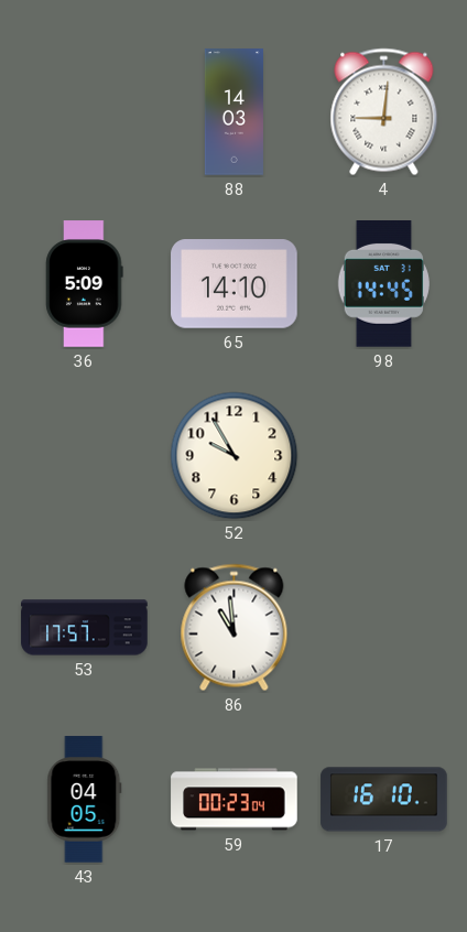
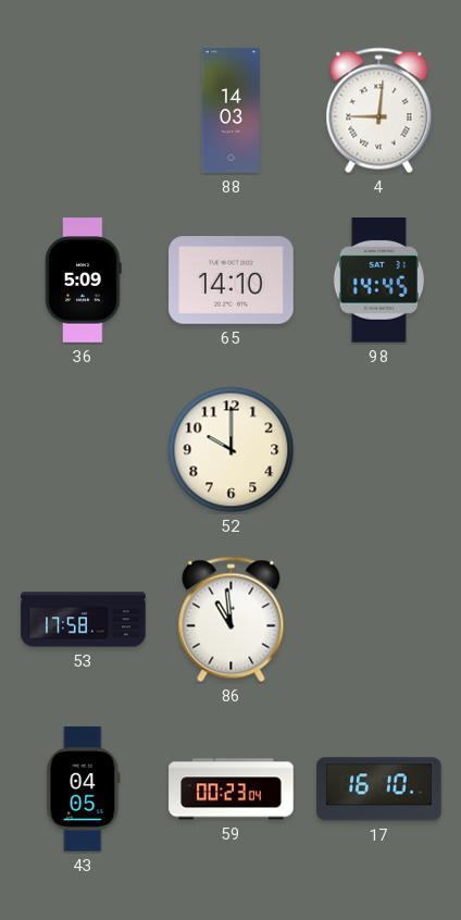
52: 9:55 -> 10:00 (232, 450)
53: 17:57 -> 17:58 (84, 620)
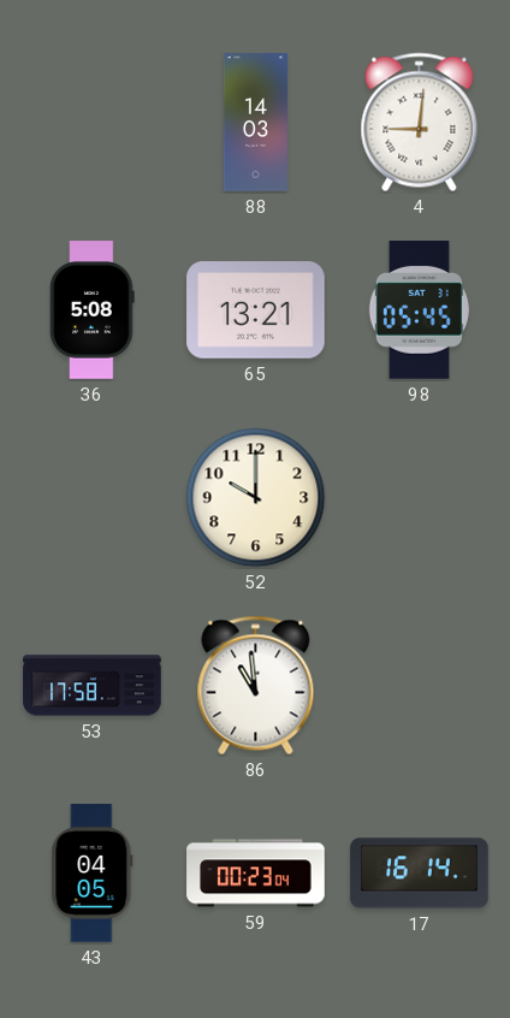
36: 5:09 -> 5:08 (93, 310)
65: 14:10 -> 13:21 (256, 310)
98: 14:45 -> 05:45 (419, 310)
17: 16:10 -> 16:14 (420, 874)
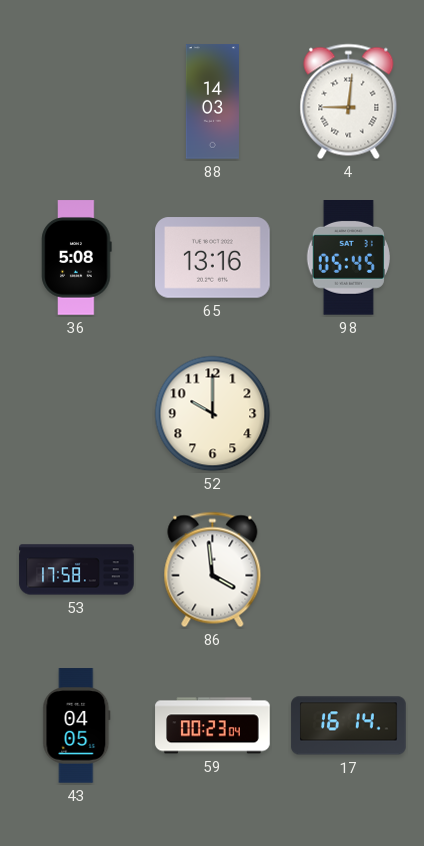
65: 13:21 -> 13:16 (213, 258)
86: 10:59 -> 3:59 (213, 570)
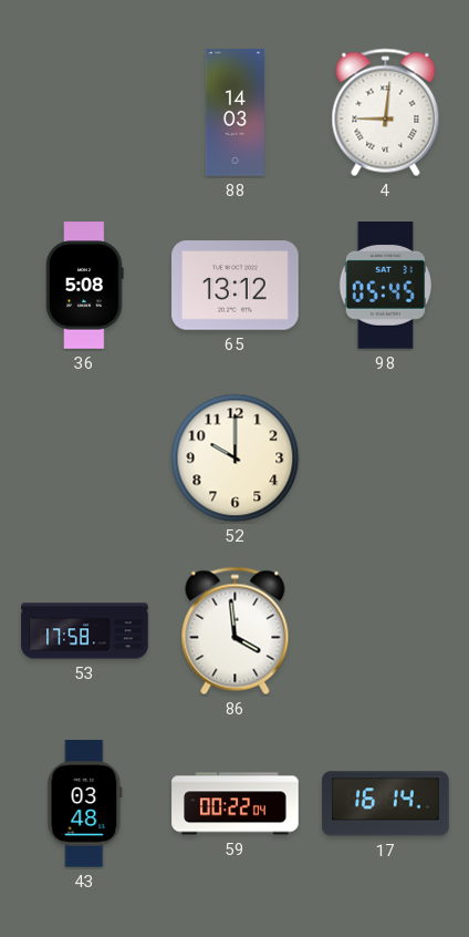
65: 13:16 -> 13:12 (236, 286)
43: 04:05 -> 03:48 (85, 804)
59: 00:23 -> 00:22 (236, 804)
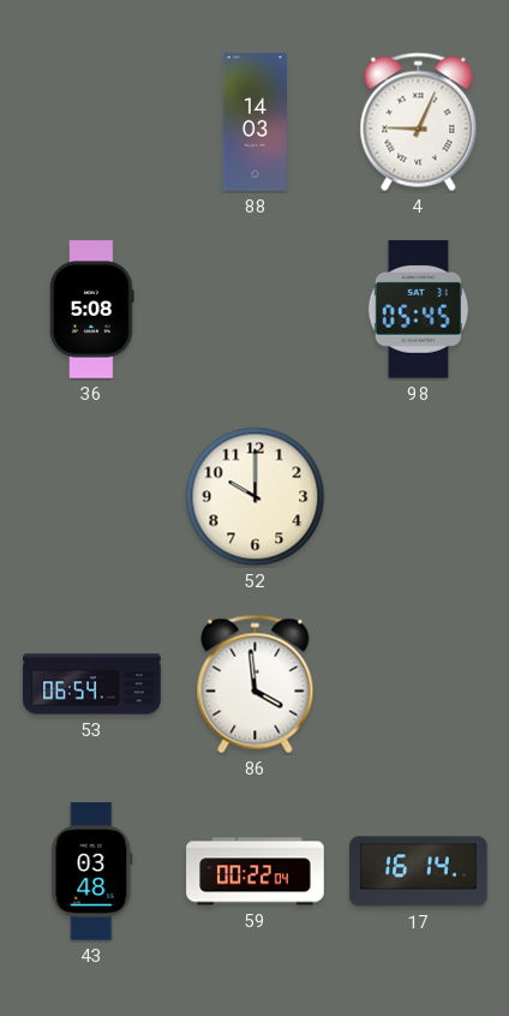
4: 9:01 -> 9:04 (419, 122)
65: 13:12 -> none (236, 286)
53: 17:58 -> 06:54 (92, 685)
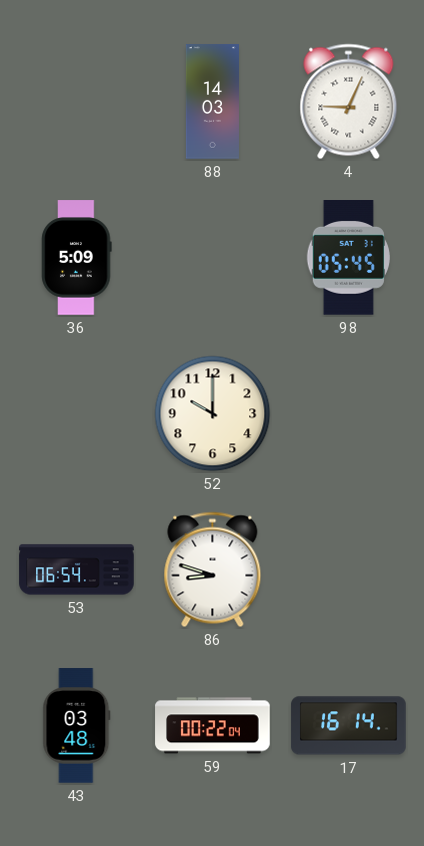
36: 5:08 -> 5:09 (77, 258)
86: 3:59 -> 8:48 (213, 570)
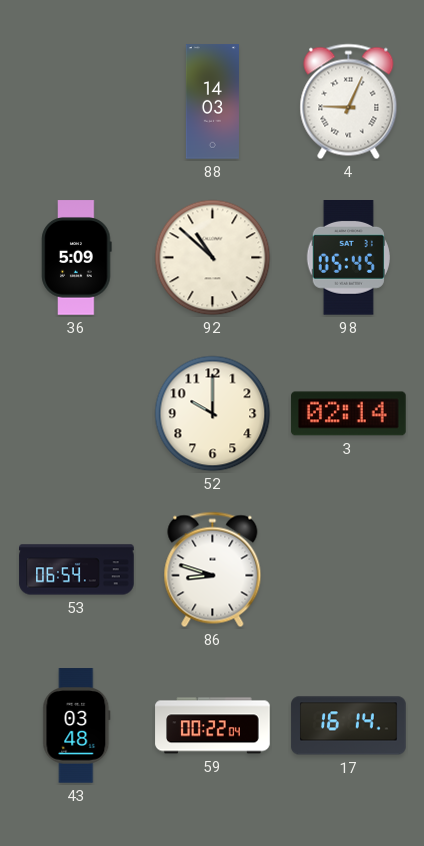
92: none -> 10:52 (213, 258)
3: none -> 02:14 (349, 414)
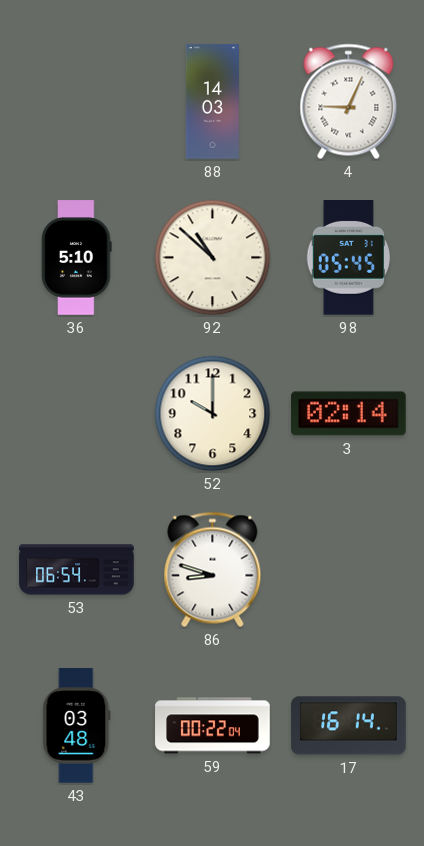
36: 5:09 -> 5:10 (77, 258)
